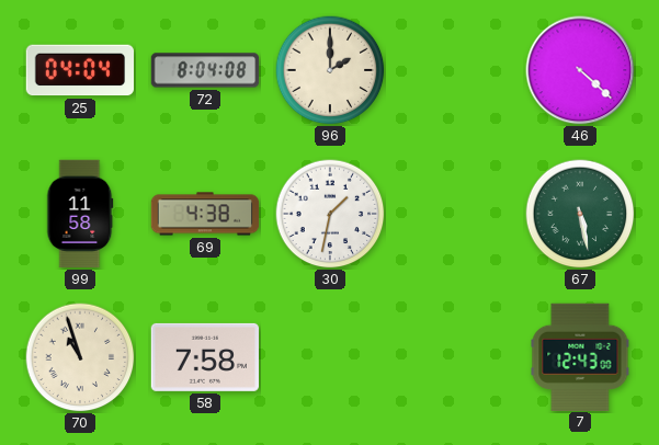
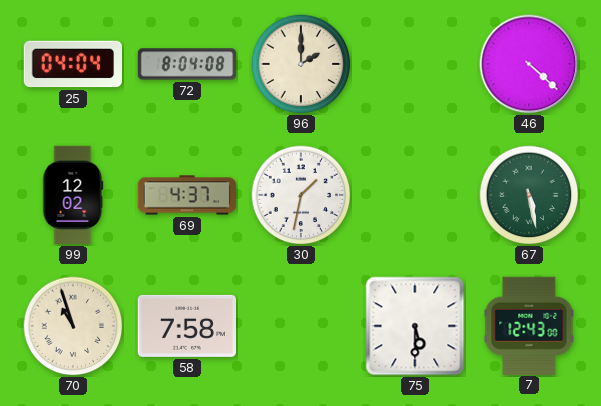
99: 11:58 -> 12:02 (73, 195)
69: 4:38 -> 4:37 (187, 195)
75: none -> 5:30 (415, 326)
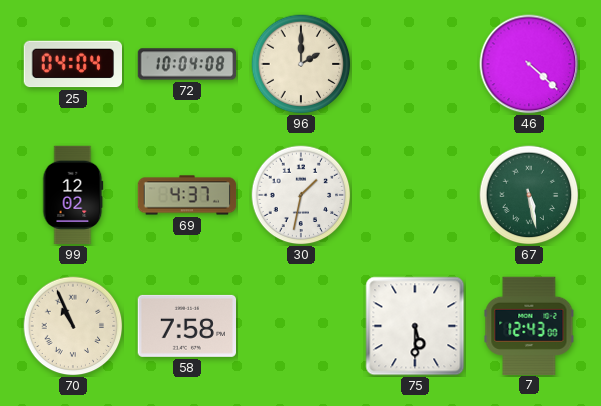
72: 8:04 -> 10:04 (187, 64)
70: 10:57 -> 10:56 (73, 326)
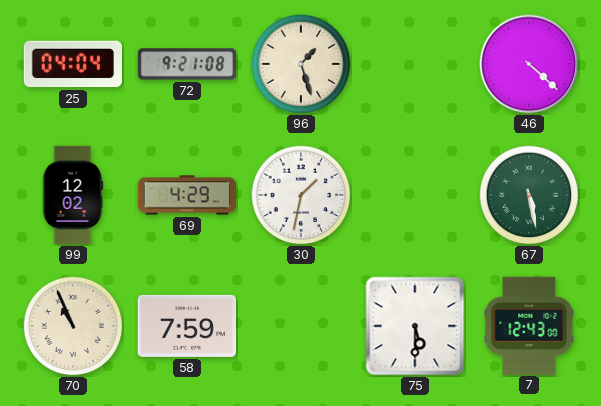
72: 10:04 -> 9:21 (187, 64)
96: 2:00 -> 1:27 (301, 64)
69: 4:37 -> 4:29 (187, 195)
58: 7:58 -> 7:59 (186, 326)
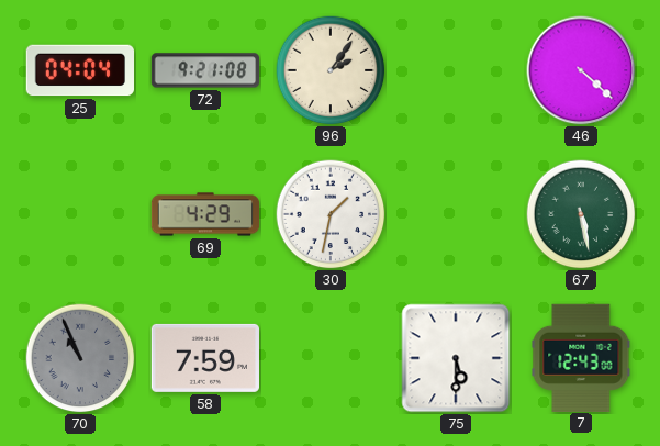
96: 1:27 -> 2:06 (331, 70)
99: 12:02 -> none (73, 195)
70 dial: cream -> grey (80, 358)
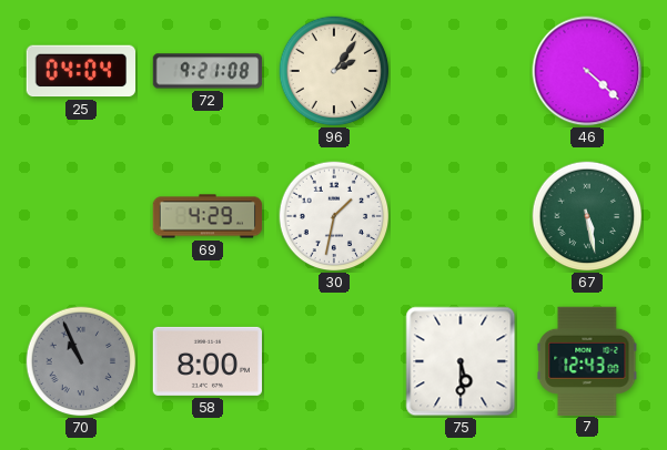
58: 7:59 -> 8:00 (206, 361)
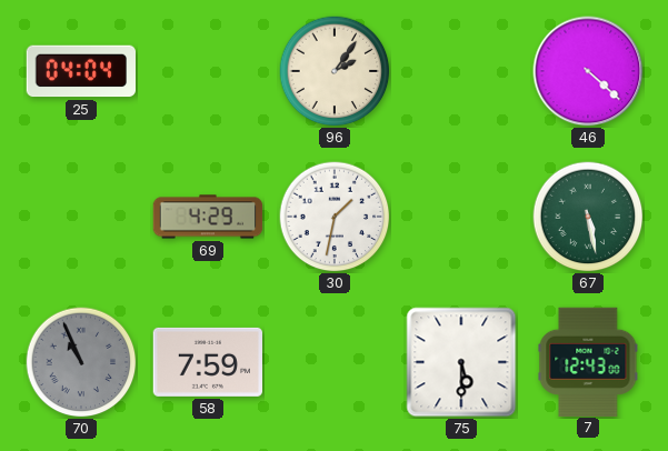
72: 9:21 -> none (208, 71)
58: 8:00 -> 7:59 (207, 362)
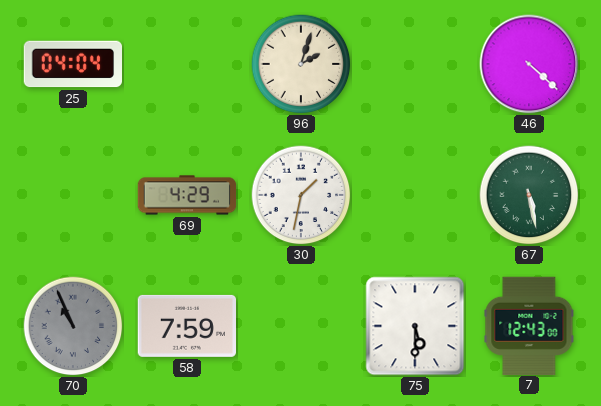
96: 2:06 -> 2:03 (301, 64)
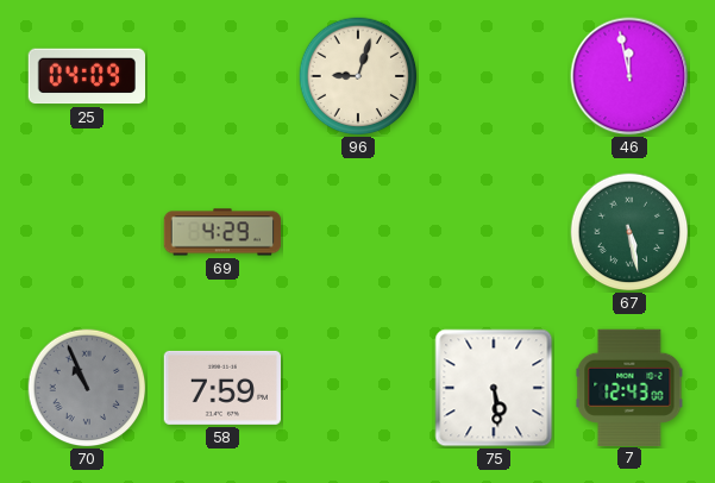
25: 04:04 -> 04:09 (86, 76)
96: 2:03 -> 9:03 (358, 76)
46: 4:22 -> 11:58 (629, 76)
30: 1:32 -> none (301, 195)
75: 5:30 -> 5:29 (494, 388)
